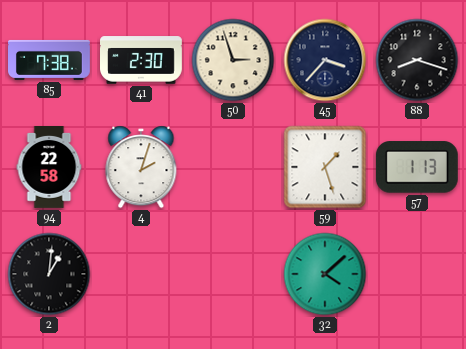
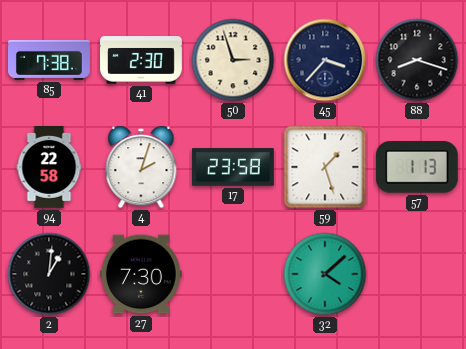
17: none -> 23:58 (234, 167)
27: none -> 7:30 (141, 274)
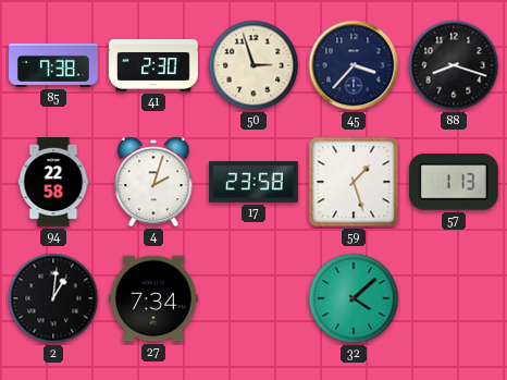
27: 7:30 -> 7:34 (153, 298)
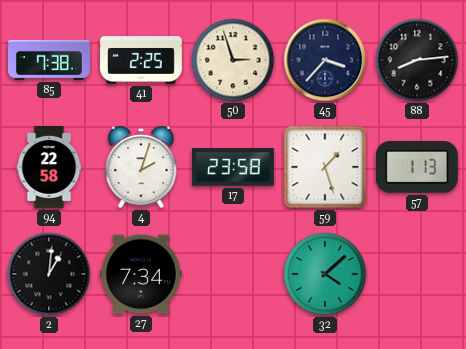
41: 2:30 -> 2:25 (142, 60)
88: 8:18 -> 8:14 (417, 60)
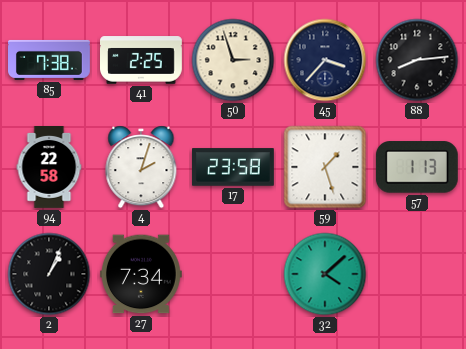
2: 1:01 -> 1:04 (49, 274)
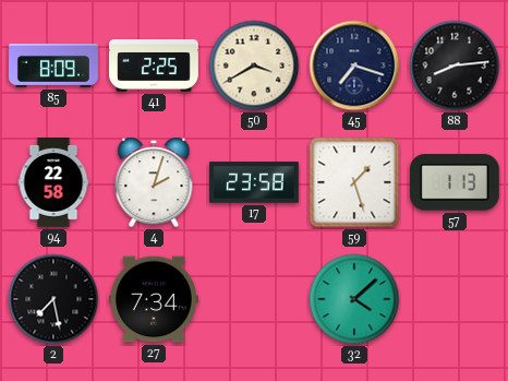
85: 7:38 -> 8:09 (55, 66)
50: 2:57 -> 3:40 (254, 66)
45: 3:37 -> 7:18 (354, 66)
2: 1:04 -> 7:28 (53, 299)
